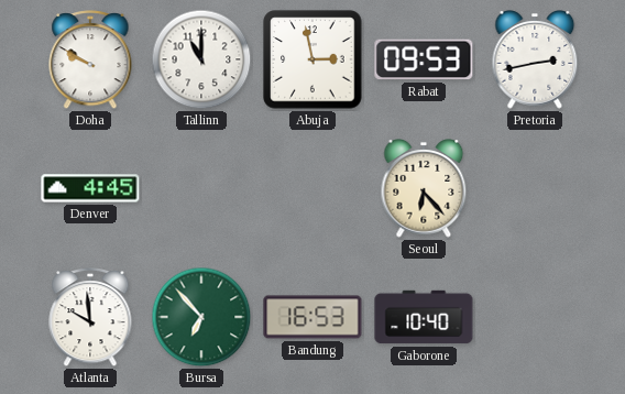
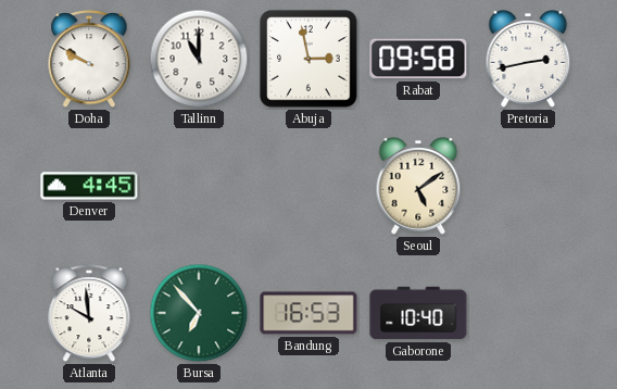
Rabat: 09:53 -> 09:58 (418, 59)
Seoul: 6:23 -> 5:09 (418, 187)
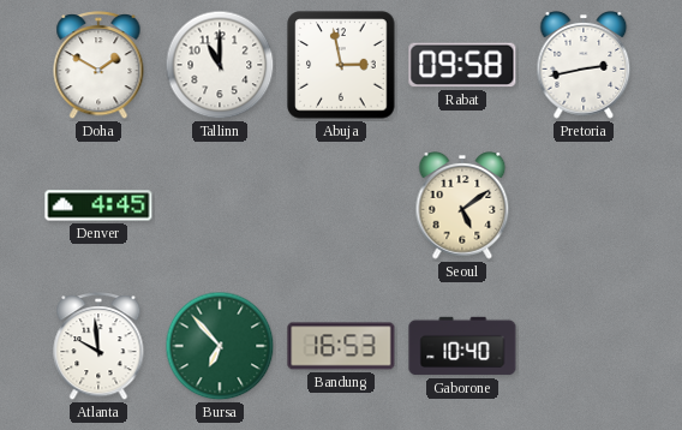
Doha: 9:50 -> 1:50 (98, 66)
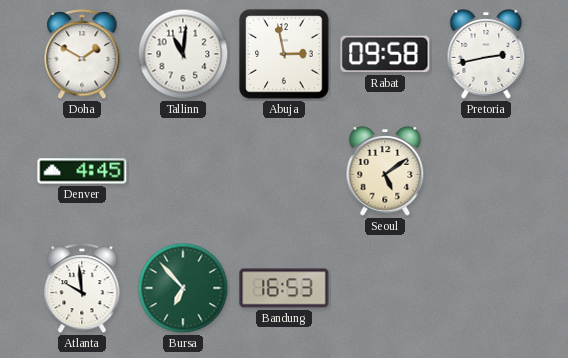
Tallinn: 11:00 -> 11:01 (183, 54)
Gaborone: 10:40 -> none (462, 346)
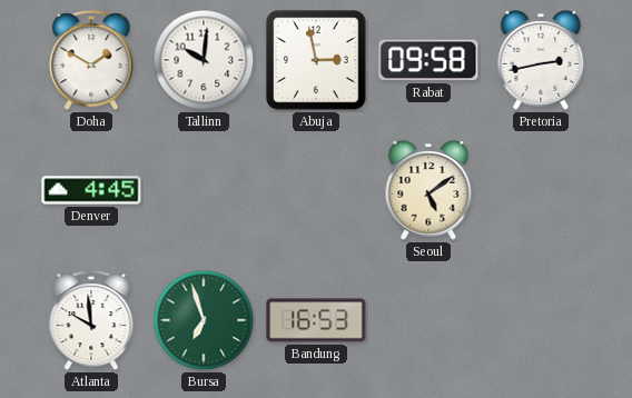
Tallinn: 11:01 -> 10:01 (204, 60)
Bursa: 6:53 -> 6:57 (204, 320)
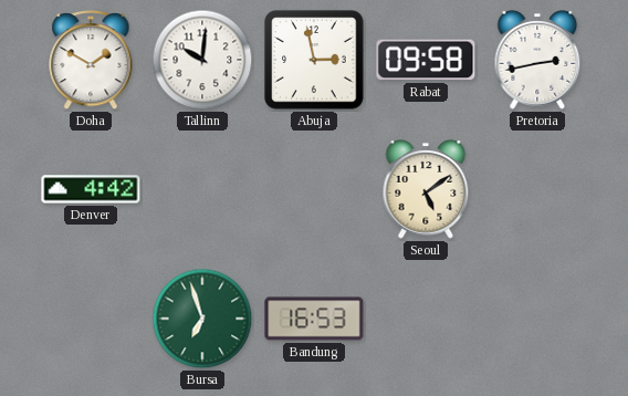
Denver: 4:45 -> 4:42 (91, 189)
Atlanta: 9:59 -> none (91, 321)
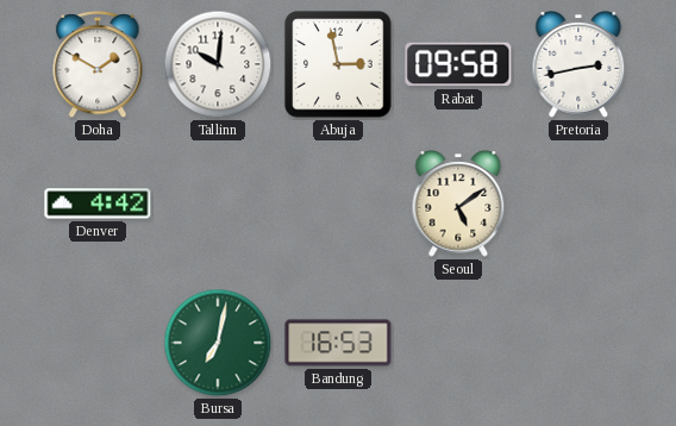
Bursa: 6:57 -> 7:02 (218, 343)
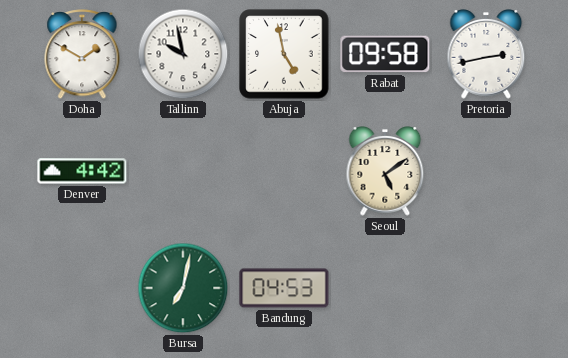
Tallinn: 10:01 -> 9:58 (183, 54)
Abuja: 2:58 -> 4:58 (284, 54)
Bandung: 16:53 -> 04:53 (284, 288)
